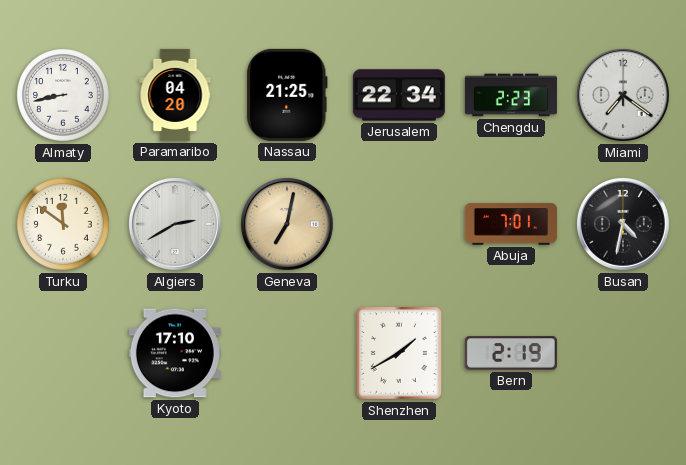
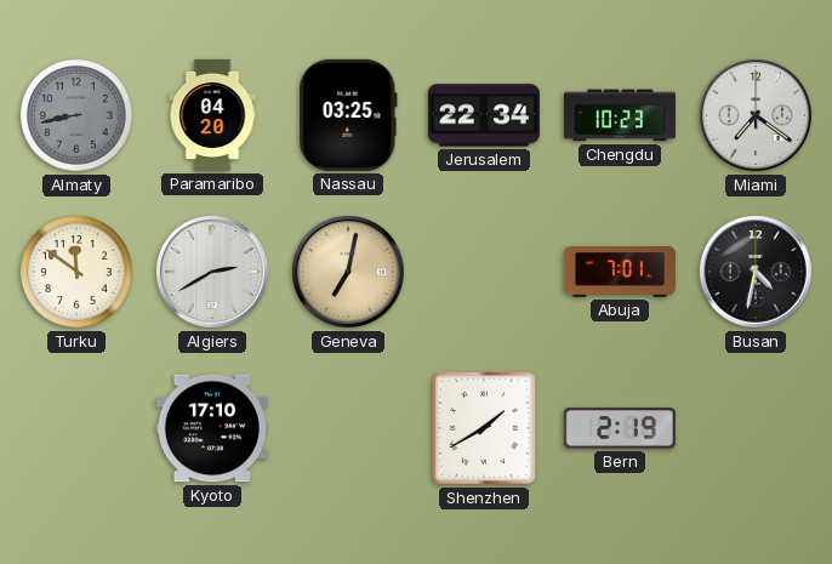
Almaty dial: white -> grey (78, 116)
Nassau: 21:25 -> 03:25 (348, 115)
Chengdu: 2:23 -> 10:23 (620, 115)
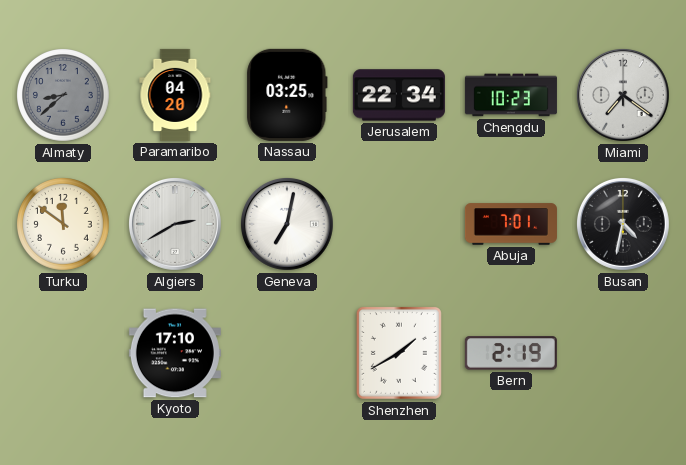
Almaty: 8:43 -> 8:38 (64, 96)
Geneva dial: champagne -> white (287, 224)
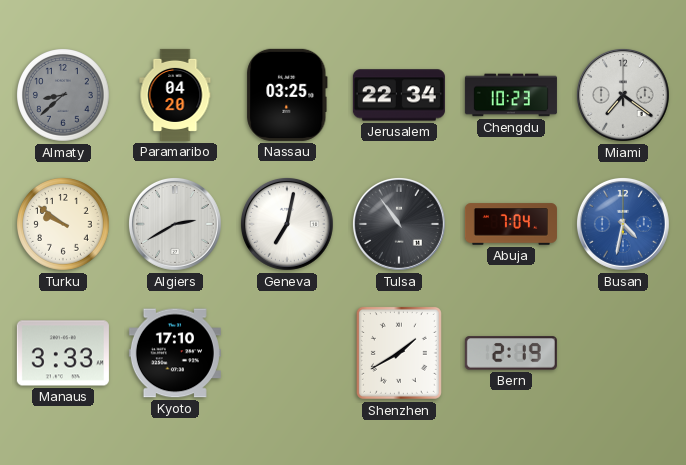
Turku: 11:51 -> 9:51 (64, 225)
Tulsa: none -> 10:54 (399, 224)
Abuja: 7:01 -> 7:04 (511, 224)
Busan dial: black -> blue (623, 224)
Manaus: none -> 3:33 (63, 353)
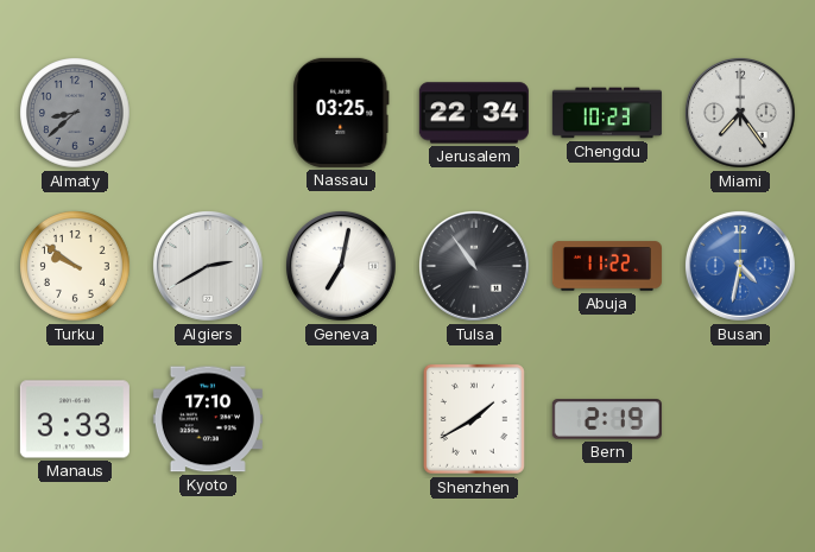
Paramaribo: 04:20 -> none (175, 95)
Miami: 7:21 -> 7:24 (740, 113)
Abuja: 7:04 -> 11:22 (607, 266)
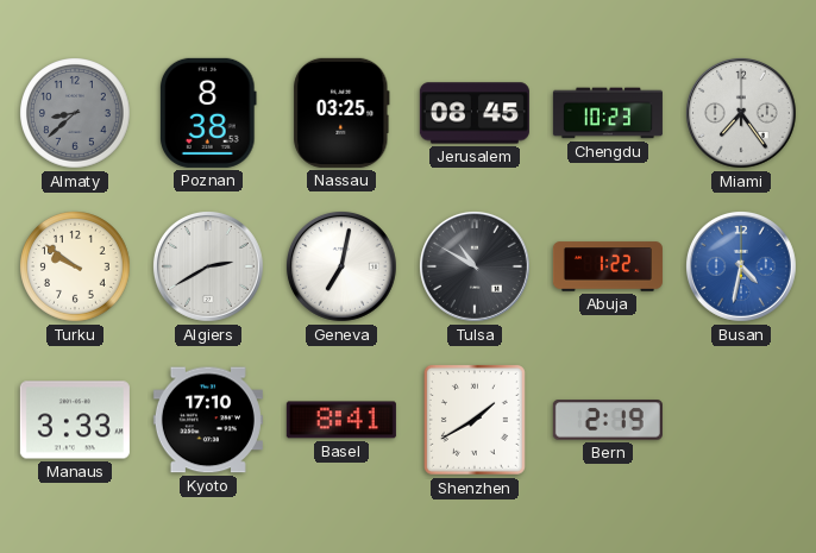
Poznan: none -> 8:38 (208, 113)
Jerusalem: 22:34 -> 08:45 (475, 113)
Tulsa: 10:54 -> 10:50 (475, 266)
Abuja: 11:22 -> 1:22 (608, 266)
Basel: none -> 8:41 (341, 420)
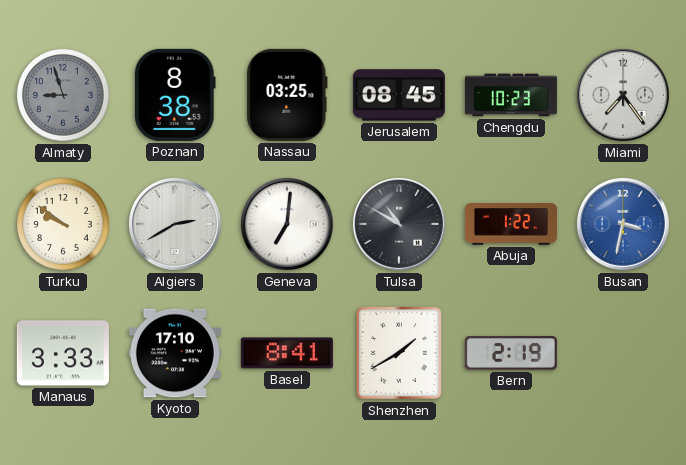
Almaty: 8:38 -> 8:57 (64, 96)
Geneva: 7:02 -> 7:01 (287, 224)
Busan: 4:32 -> 3:32 (623, 224)
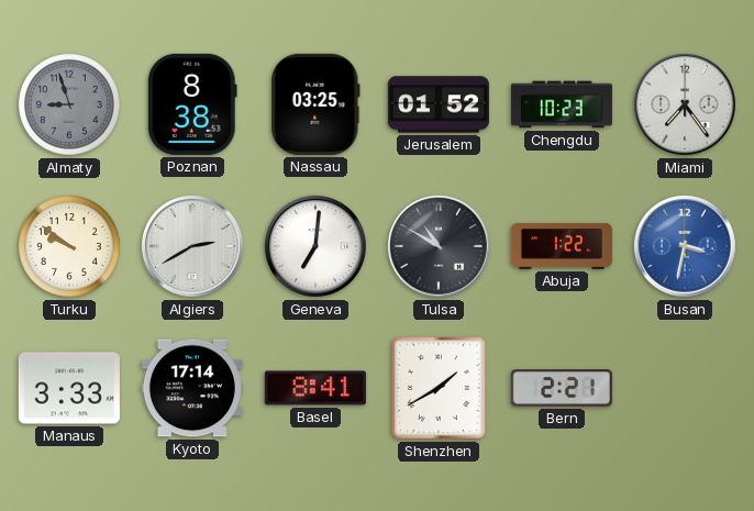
Jerusalem: 08:45 -> 01:52 (439, 104)
Kyoto: 17:10 -> 17:14 (192, 388)
Bern: 2:19 -> 2:21 (562, 388)
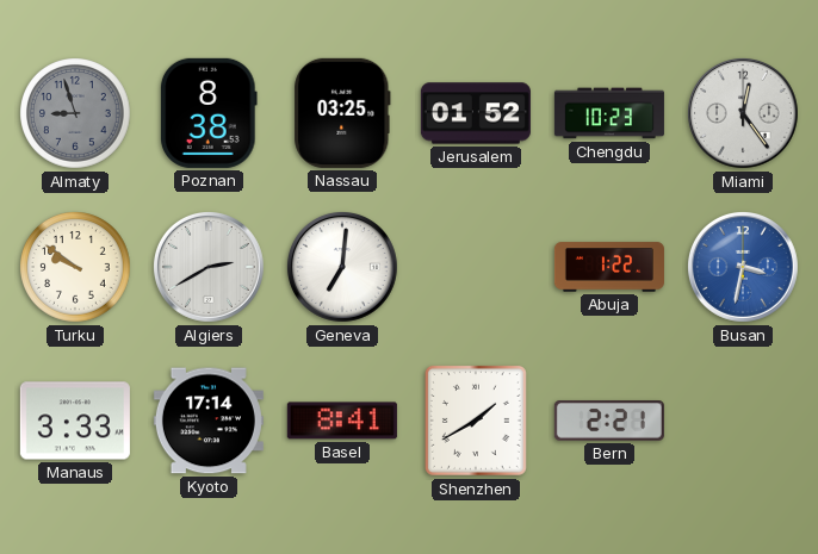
Miami: 7:24 -> 12:24 (743, 113)
Tulsa: 10:50 -> none (439, 246)
